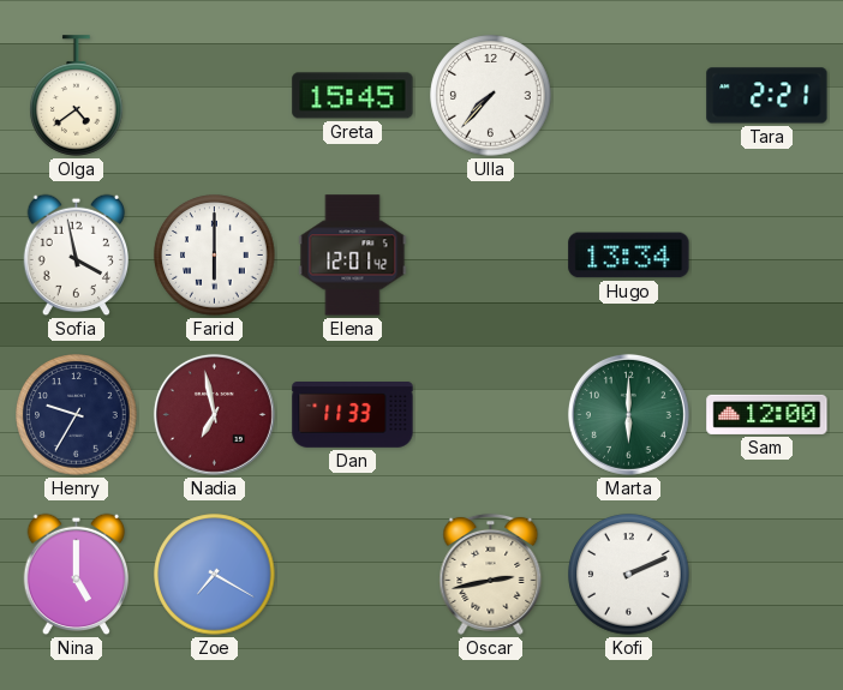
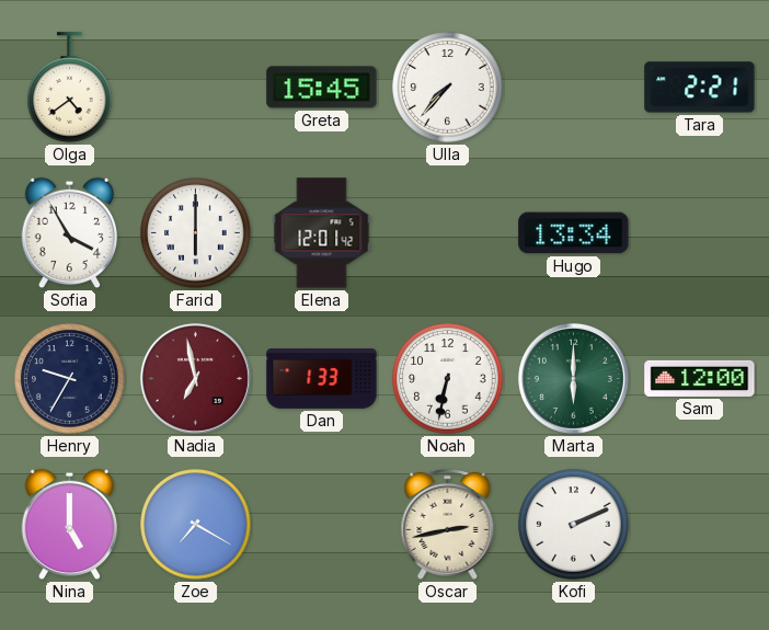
Sofia: 3:58 -> 3:55 (70, 233)
Dan: 11:33 -> 1:33 (322, 379)
Noah: none -> 6:32 (448, 379)
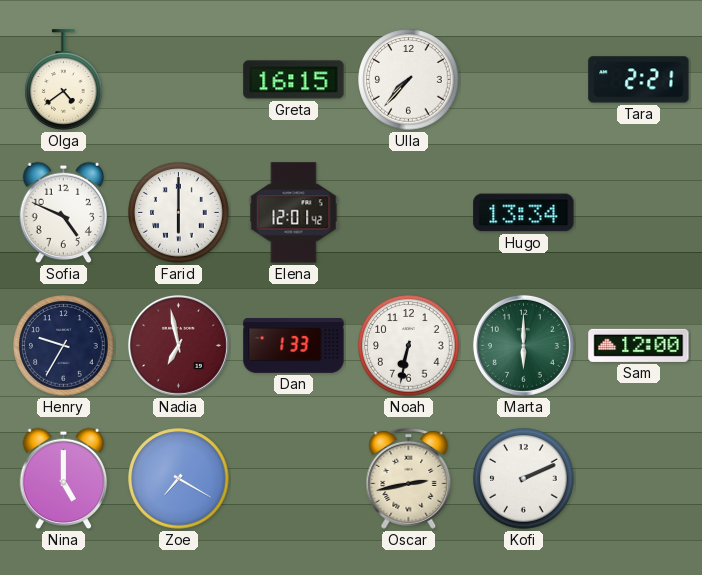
Greta: 15:45 -> 16:15 (294, 80)
Sofia: 3:55 -> 4:49 (64, 213)
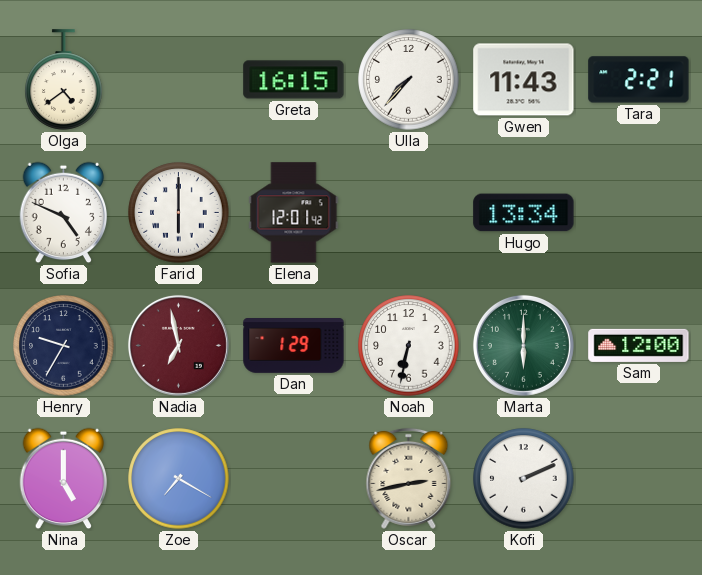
Gwen: none -> 11:43 (524, 80)
Dan: 1:33 -> 1:29 (294, 346)
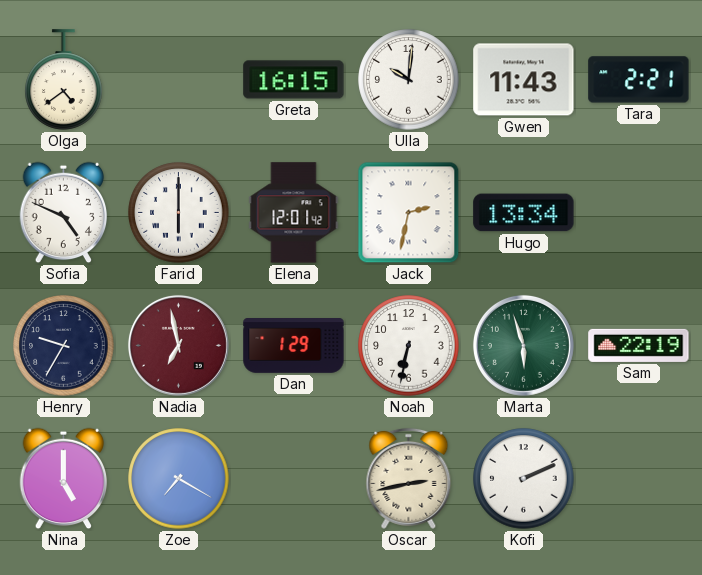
Ulla: 7:37 -> 10:01 (409, 80)
Jack: none -> 2:32 (409, 213)
Marta: 6:00 -> 5:57 (523, 345)
Sam: 12:00 -> 22:19 (639, 345)
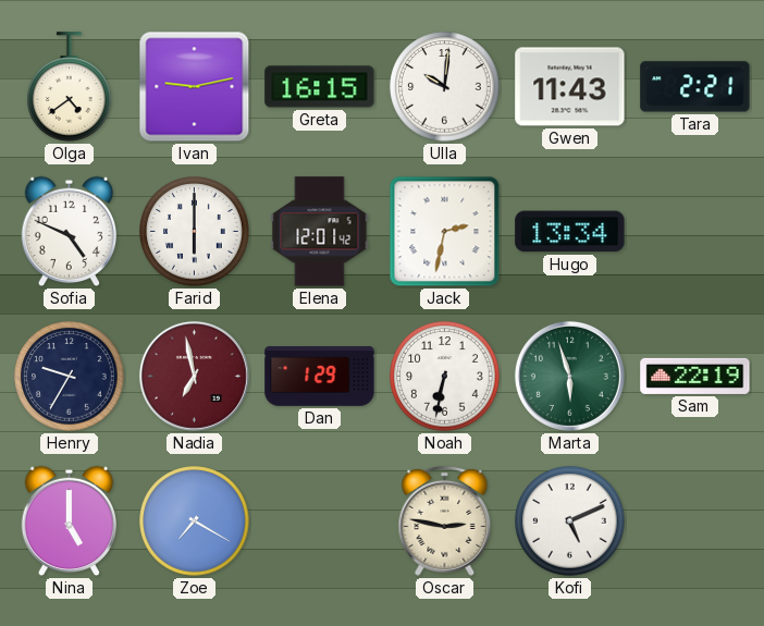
Ivan: none -> 9:13 (195, 87)
Oscar: 2:43 -> 2:47 (445, 520)
Kofi: 2:11 -> 5:11 (570, 521)
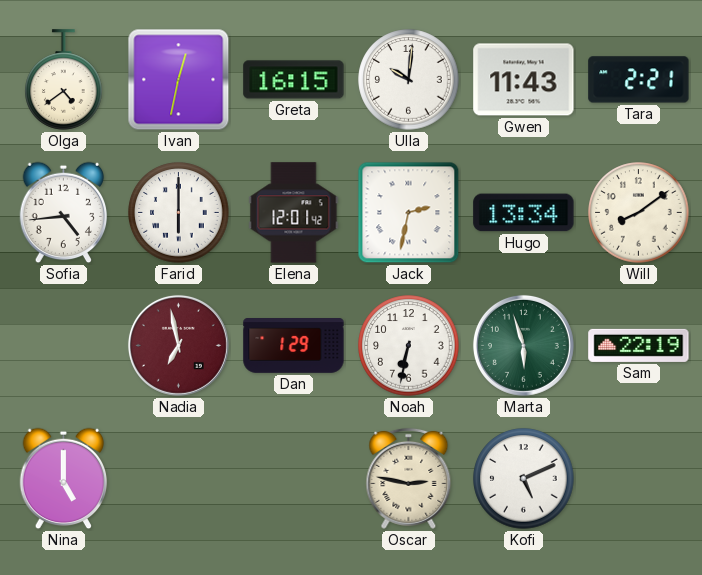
Ivan: 9:13 -> 12:32 (179, 80)
Sofia: 4:49 -> 4:44 (64, 213)
Will: none -> 8:09 (639, 213)
Henry: 9:35 -> none (70, 377)
Zoe: 7:20 -> none (195, 521)
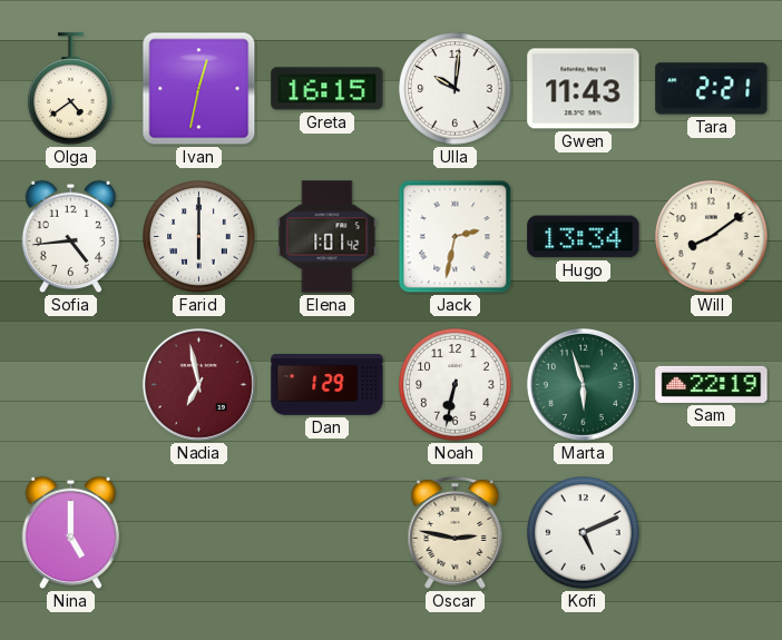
Elena: 12:01 -> 1:01 (328, 237)
